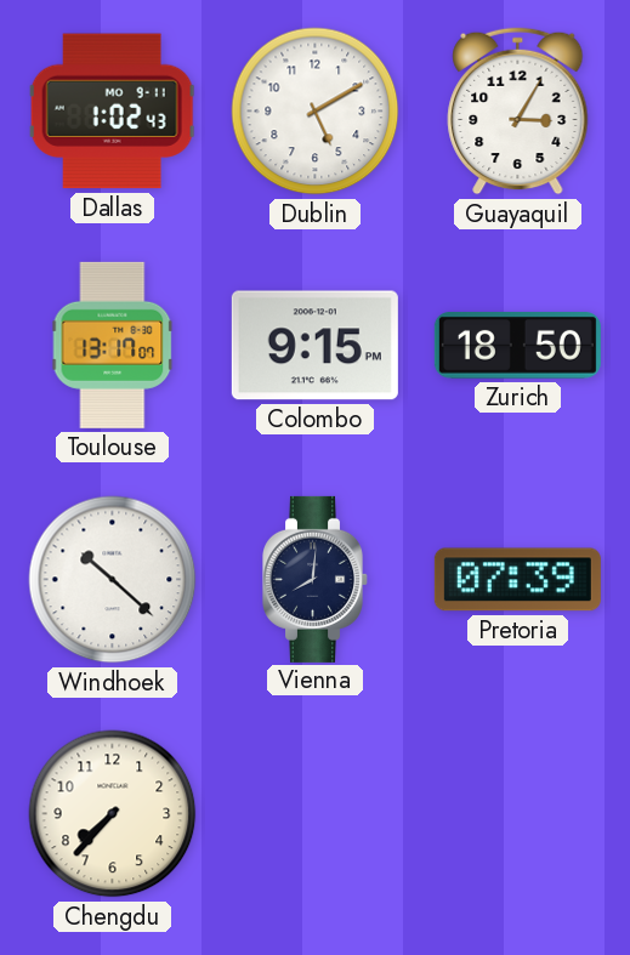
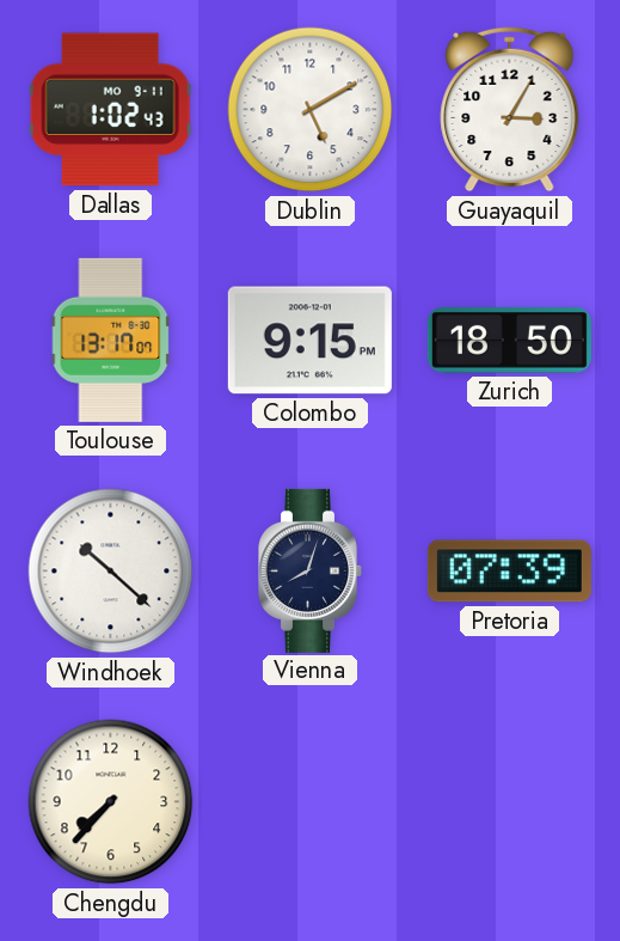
Vienna: 8:01 -> 8:03 (311, 570)
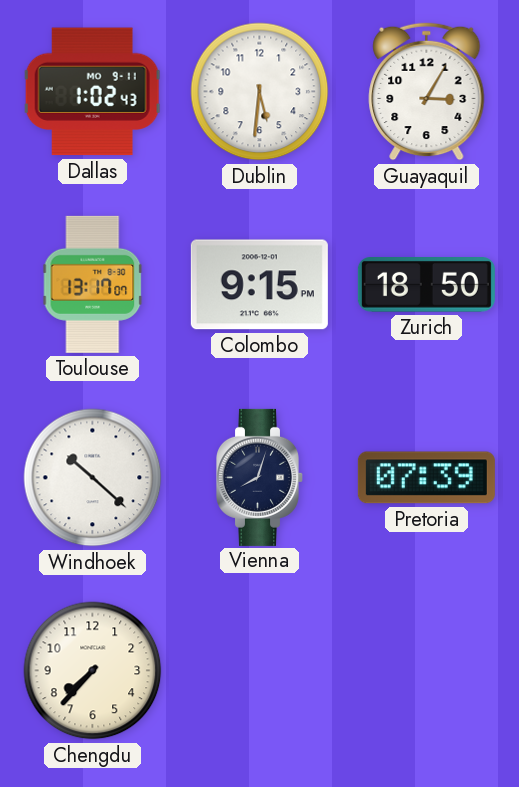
Dublin: 5:10 -> 5:31 (260, 92)
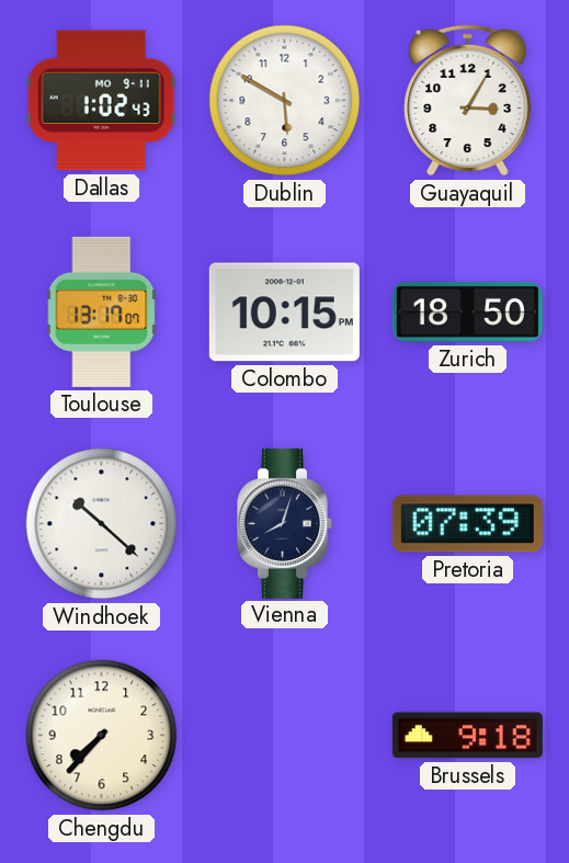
Dublin: 5:31 -> 5:50 (285, 101)
Colombo: 9:15 -> 10:15 (284, 313)
Brussels: none -> 9:18 (467, 736)
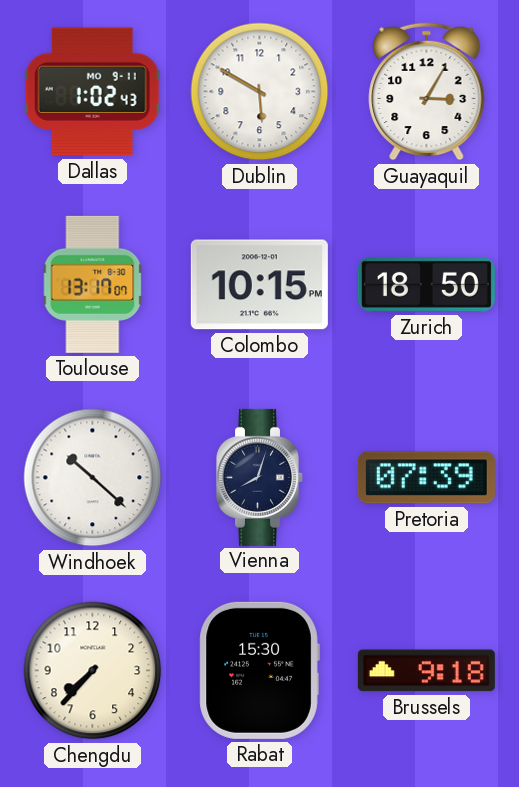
Rabat: none -> 15:30 (259, 670)
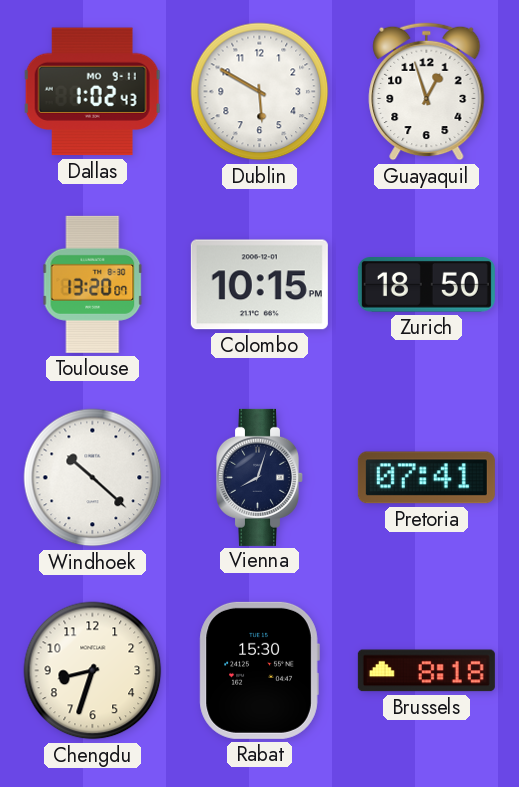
Guayaquil: 3:05 -> 12:57 (427, 92)
Toulouse: 13:17 -> 13:20 (93, 284)
Pretoria: 07:39 -> 07:41 (426, 478)
Chengdu: 7:37 -> 8:33 (93, 671)
Brussels: 9:18 -> 8:18 (426, 671)
